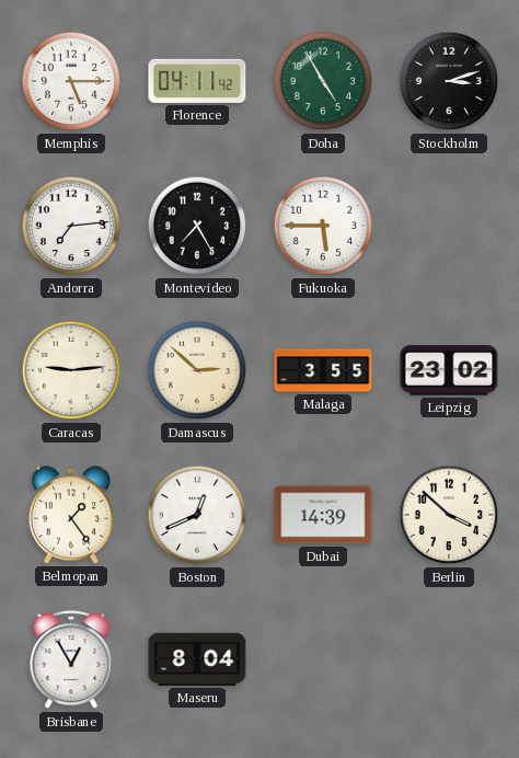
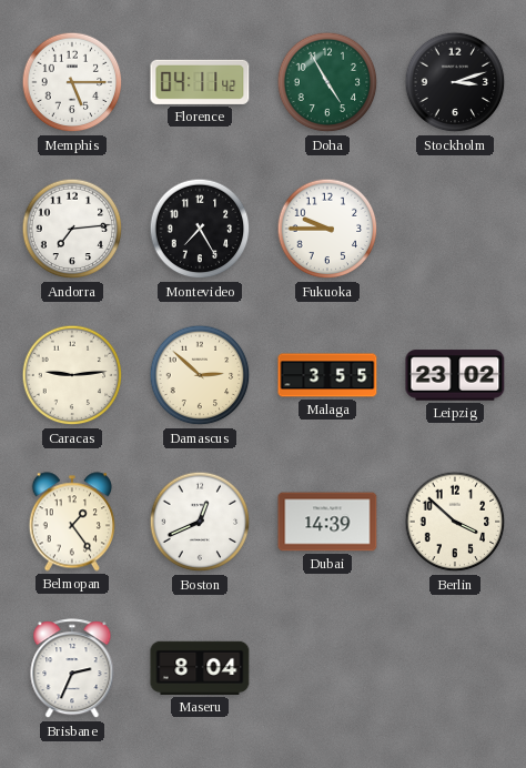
Fukuoka: 5:45 -> 9:45 (327, 229)
Brisbane: 12:55 -> 2:34 (72, 669)
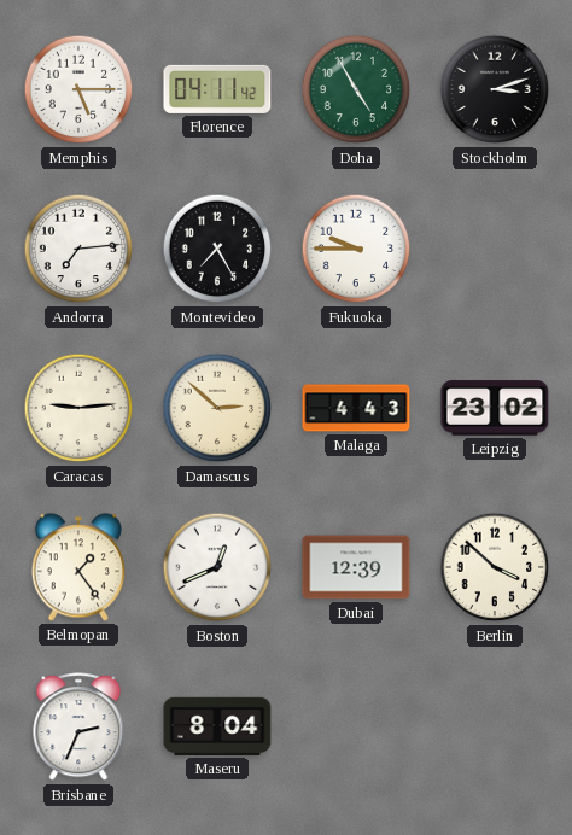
Malaga: 3:55 -> 4:43 (356, 408)
Dubai: 14:39 -> 12:39 (356, 567)
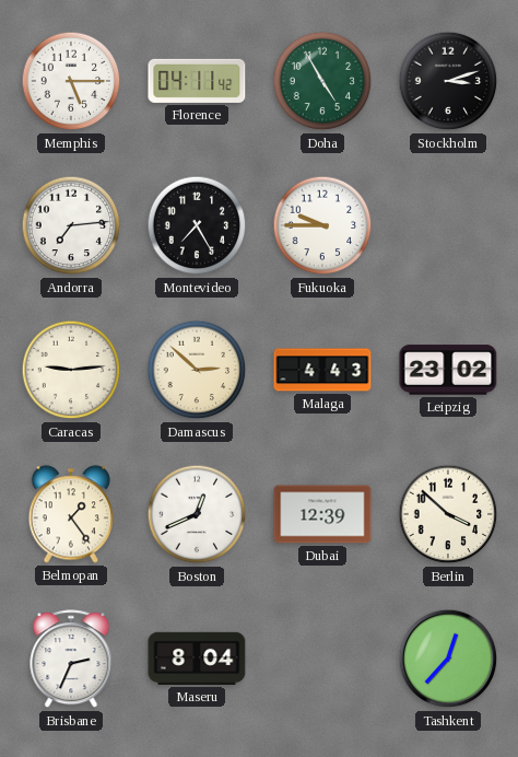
Tashkent: none -> 12:37 (448, 659)
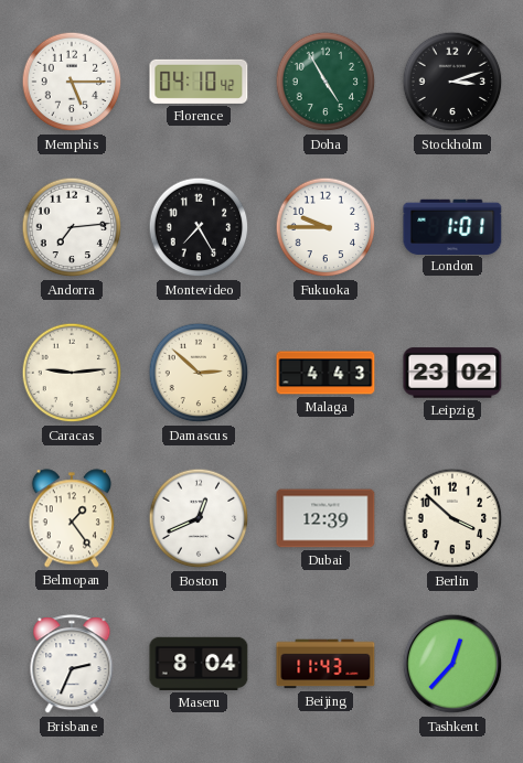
Florence: 04:11 -> 04:10 (199, 82)
London: none -> 1:01 (452, 226)
Beijing: none -> 11:43 (325, 664)
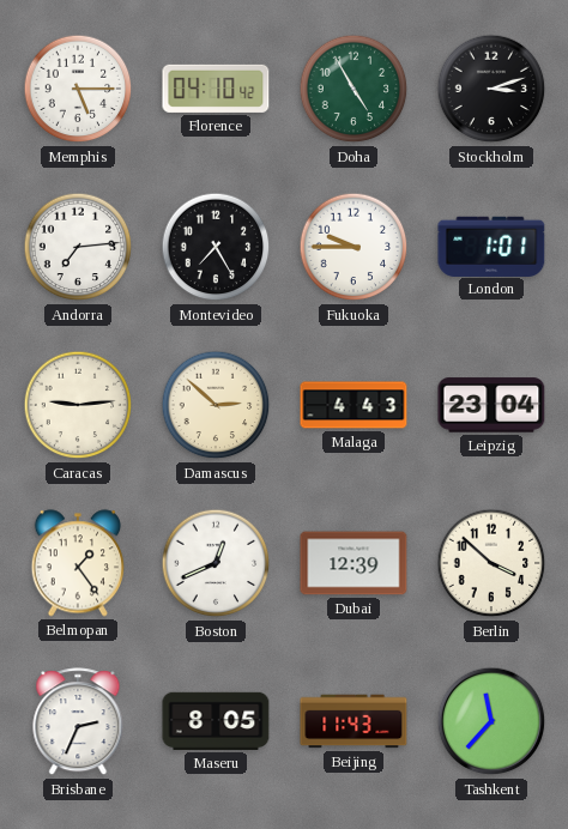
Leipzig: 23:02 -> 23:04 (491, 405)
Maseru: 8:04 -> 8:05 (216, 721)
Tashkent: 12:37 -> 11:37 (491, 721)
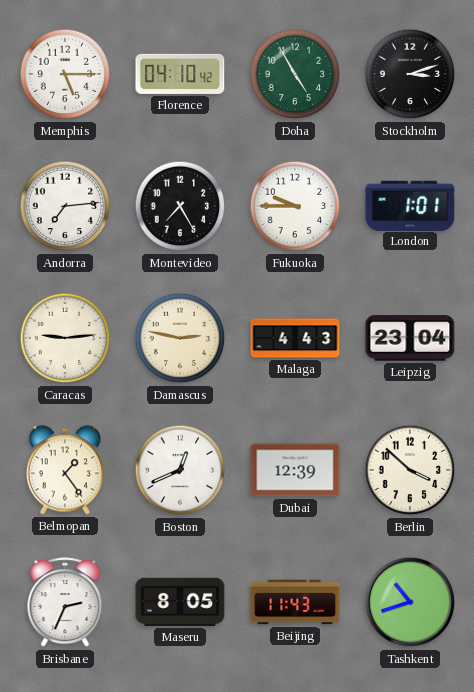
Damascus: 2:52 -> 2:47 (180, 338)
Tashkent: 11:37 -> 10:42 (410, 602)
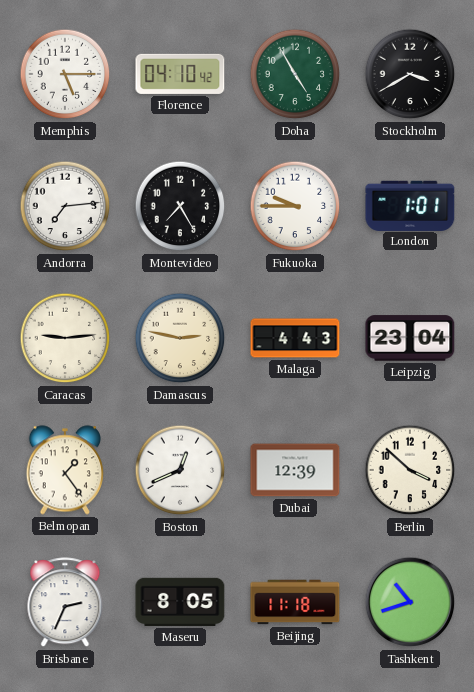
Stockholm: 3:12 -> 3:40 (410, 74)
Beijing: 11:43 -> 11:18 (295, 602)
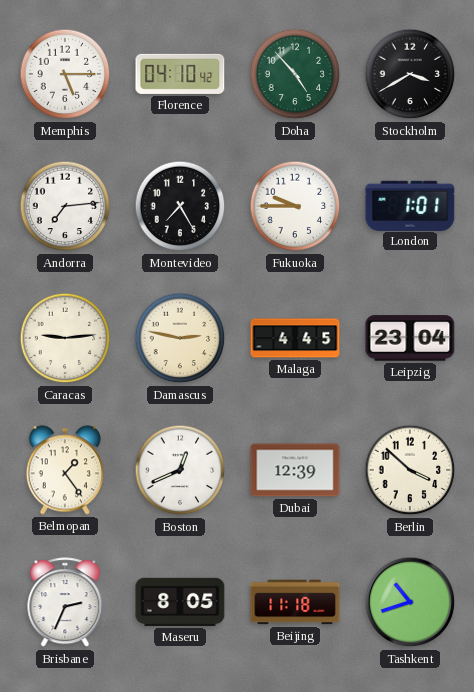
Doha: 4:55 -> 4:53 (295, 74)
Malaga: 4:43 -> 4:45 (295, 338)
